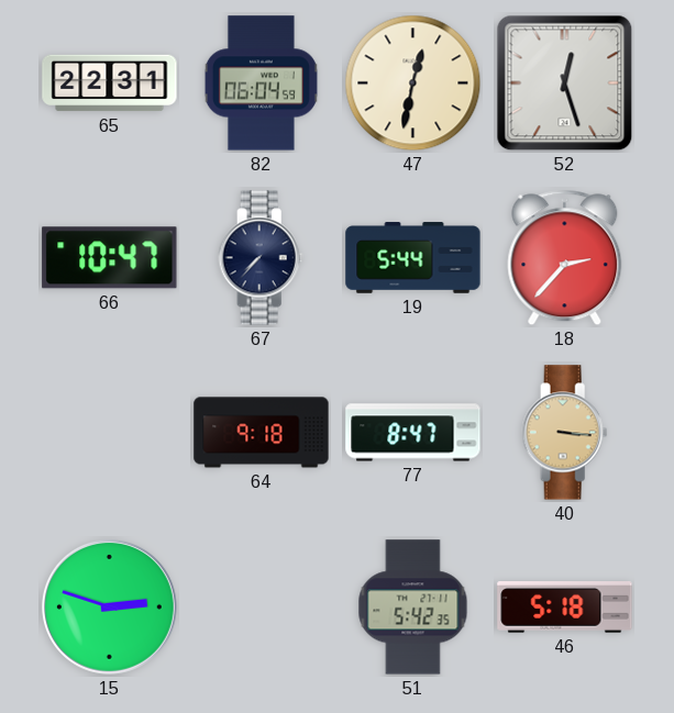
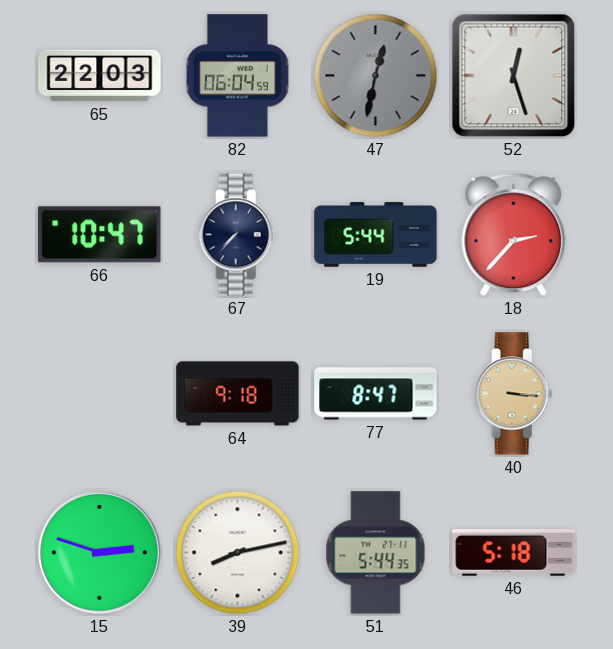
65: 22:31 -> 22:03 (100, 76)
47 dial: cream -> grey (376, 76)
39: none -> 8:13 (238, 553)
51: 5:42 -> 5:44 (376, 553)
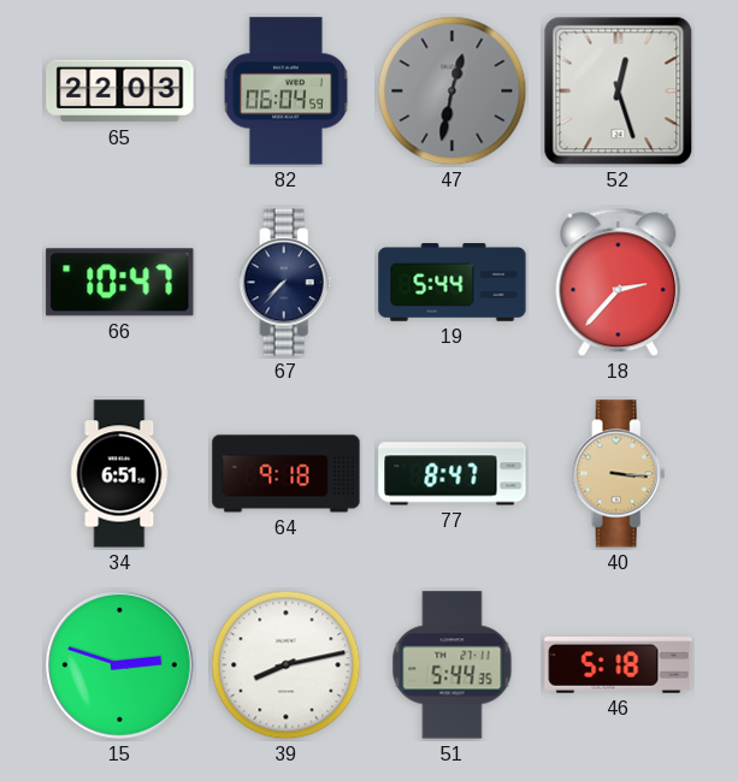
34: none -> 6:51 (119, 474)
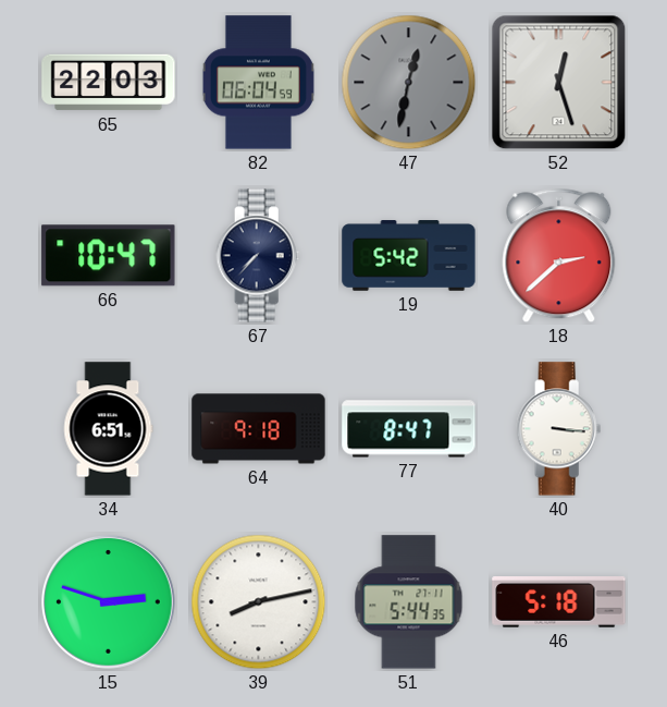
19: 5:44 -> 5:42 (409, 256)
18: 2:37 -> 2:38 (559, 256)
40 dial: champagne -> white (559, 429)
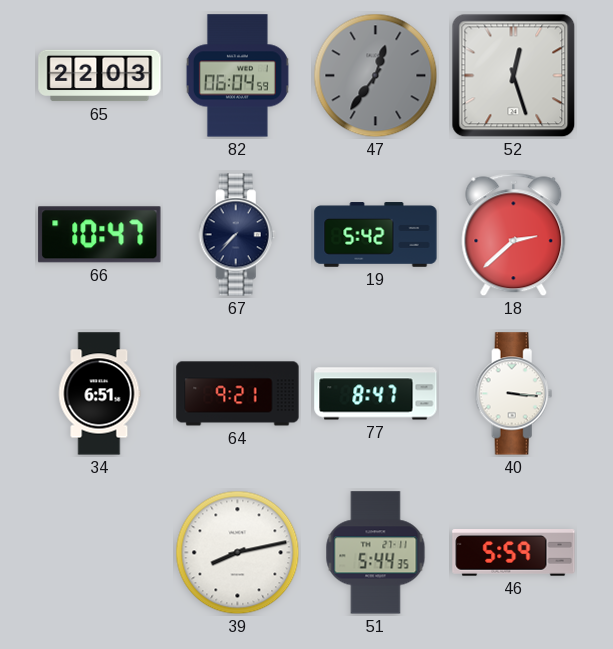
47: 12:32 -> 12:36 (376, 76)
64: 9:18 -> 9:21 (238, 394)
15: 2:48 -> none (108, 601)
46: 5:18 -> 5:59 (514, 553)
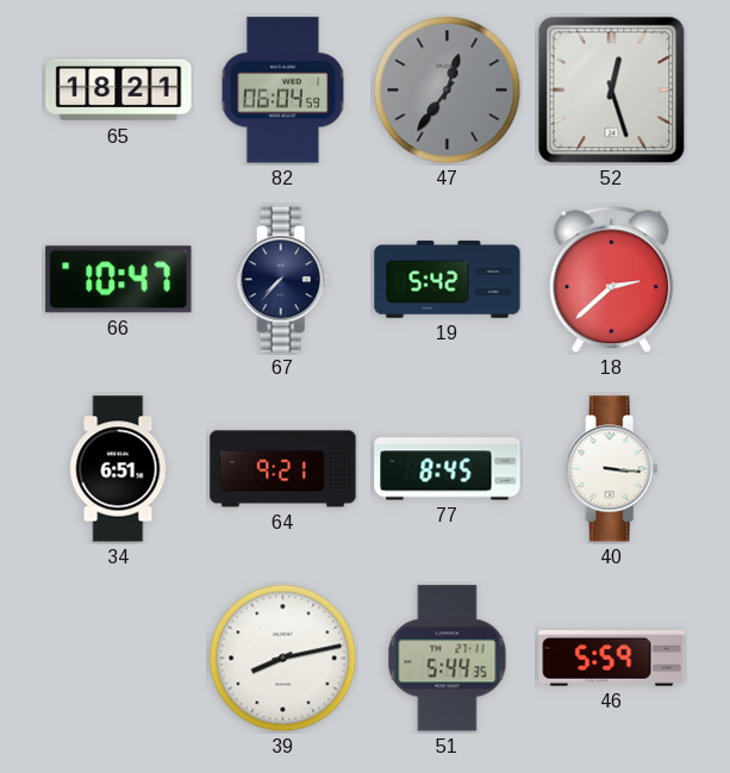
65: 22:03 -> 18:21 (119, 91)
77: 8:47 -> 8:45 (448, 469)
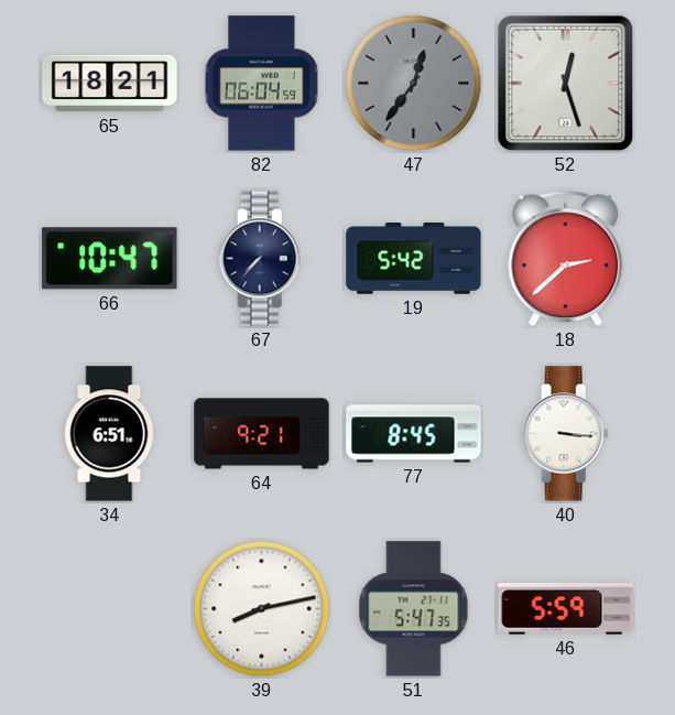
51: 5:44 -> 5:47 (414, 609)
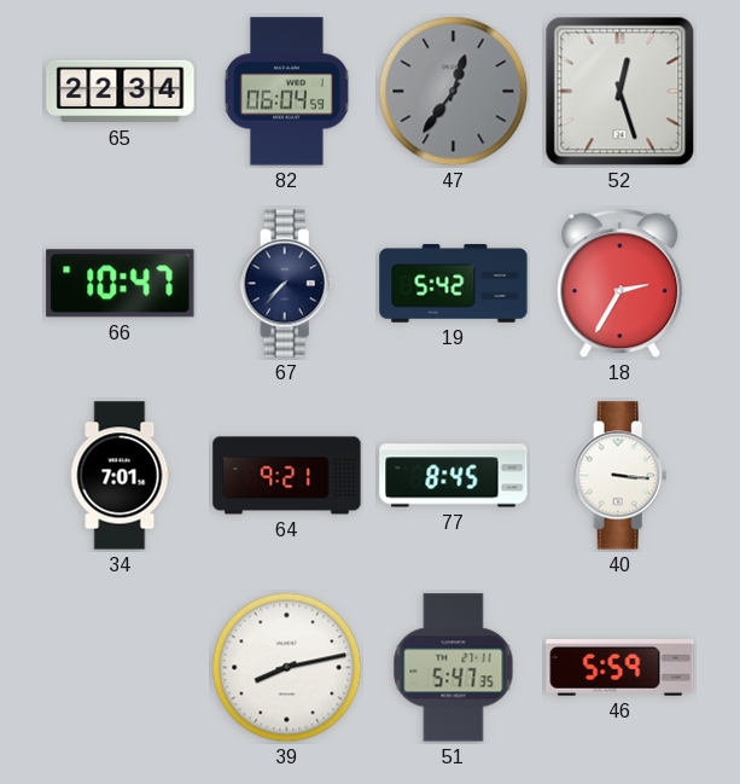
65: 18:21 -> 22:34 (121, 92)
18: 2:38 -> 2:35 (620, 284)
34: 6:51 -> 7:01 (120, 476)
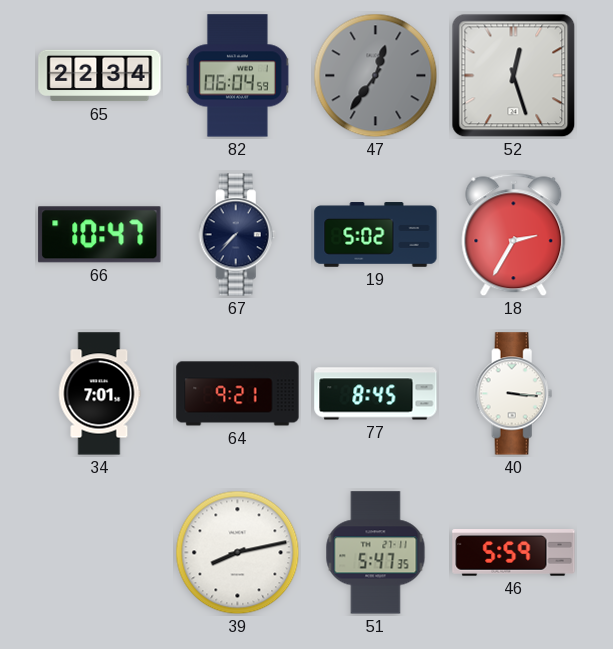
19: 5:42 -> 5:02 (376, 235)
